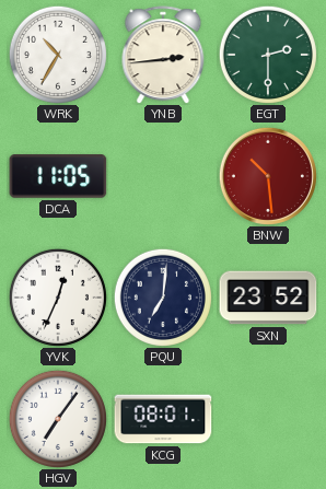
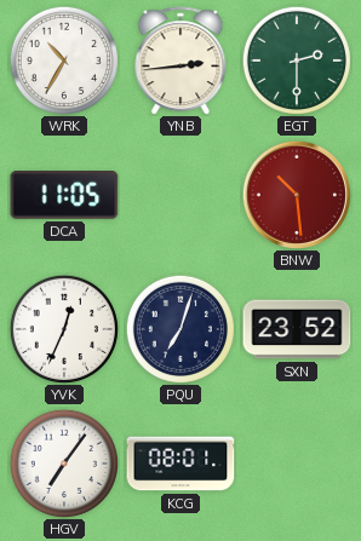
PQU: 7:01 -> 7:03 (180, 329)
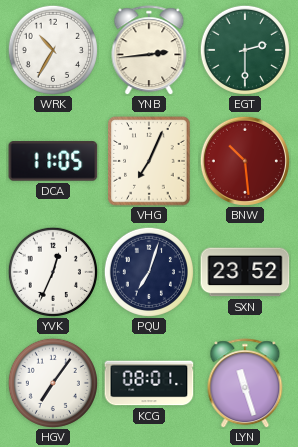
VHG: none -> 7:04 (149, 161)
LYN: none -> 11:27 (245, 383)
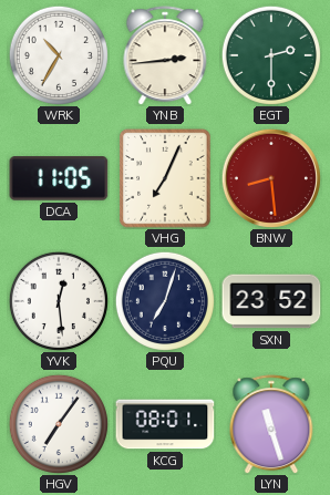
BNW: 10:29 -> 8:29 (271, 178)
YVK: 12:34 -> 12:29 (59, 301)
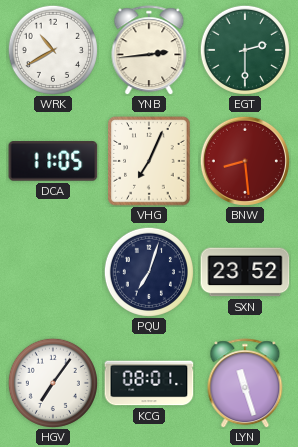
WRK: 10:35 -> 10:40 (53, 50)
YVK: 12:29 -> none (59, 301)
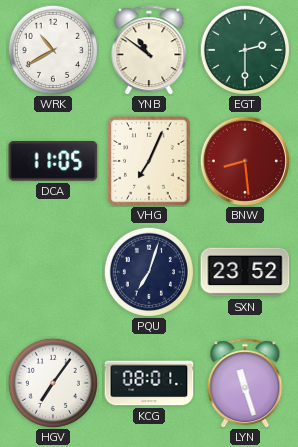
YNB: 2:44 -> 10:51 (149, 50)
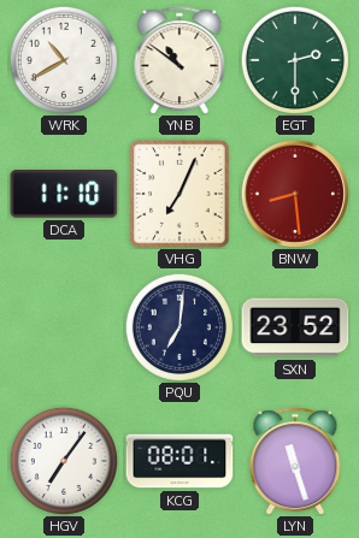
DCA: 11:05 -> 11:10 (64, 194)
PQU: 7:03 -> 7:01 (179, 327)
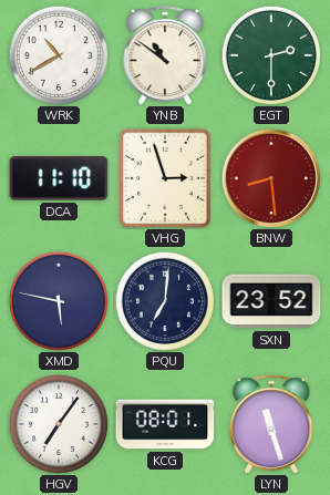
VHG: 7:04 -> 2:57 (165, 178)
XMD: none -> 5:47 (59, 301)
